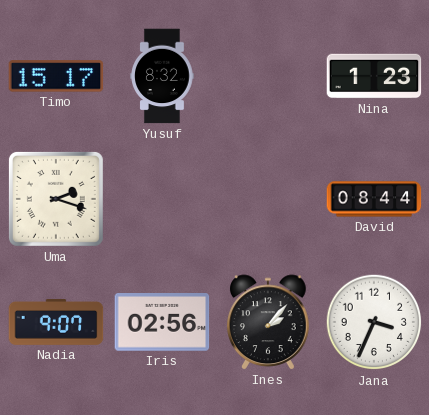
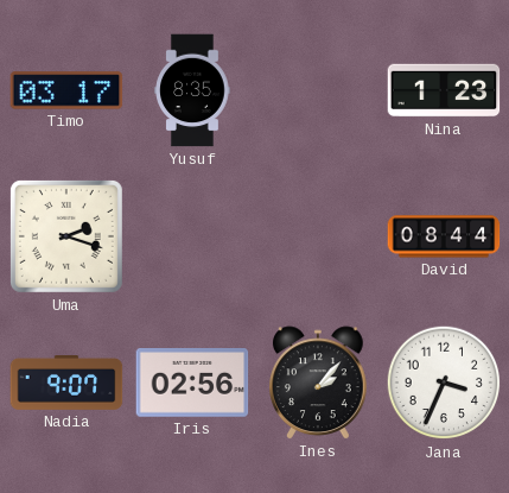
Timo: 15:17 -> 03:17 (66, 90)
Yusuf: 8:32 -> 8:35 (192, 90)
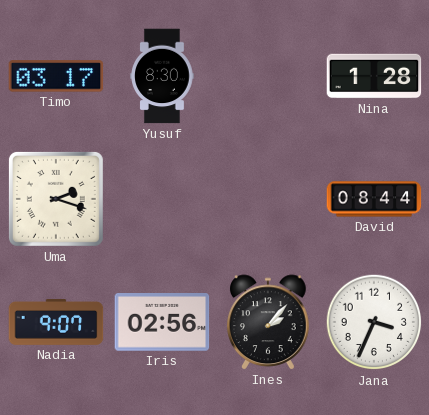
Yusuf: 8:35 -> 8:30 (162, 76)
Nina: 1:23 -> 1:28 (374, 76)
